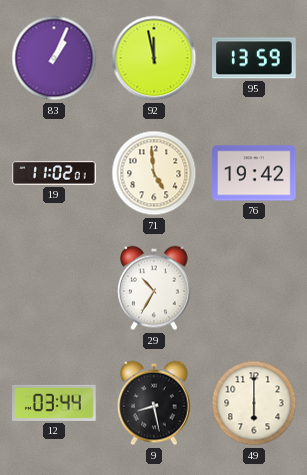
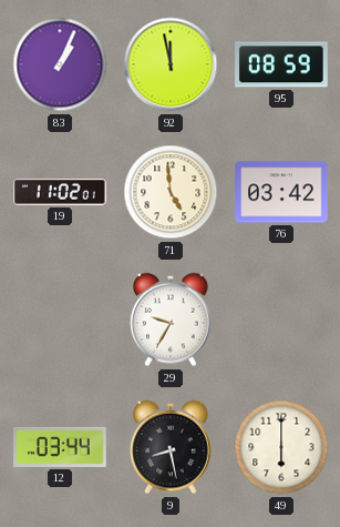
95: 13:59 -> 08:59 (282, 64)
76: 19:42 -> 03:42 (281, 192)
29: 10:35 -> 9:35 (172, 320)
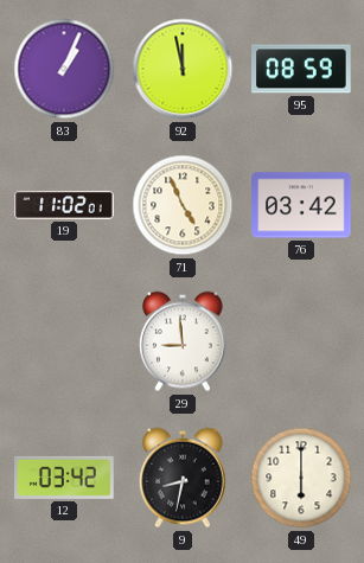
71: 4:59 -> 4:56 (183, 205)
29: 9:35 -> 8:59 (184, 341)
12: 03:44 -> 03:42 (64, 478)
9: 8:28 -> 8:32 (184, 478)
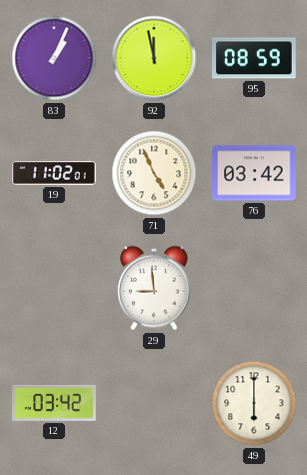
9: 8:32 -> none (184, 478)
